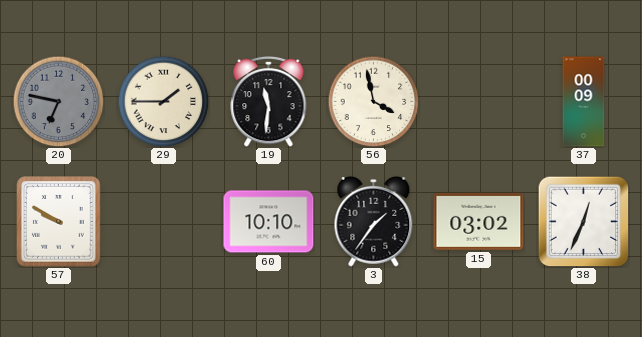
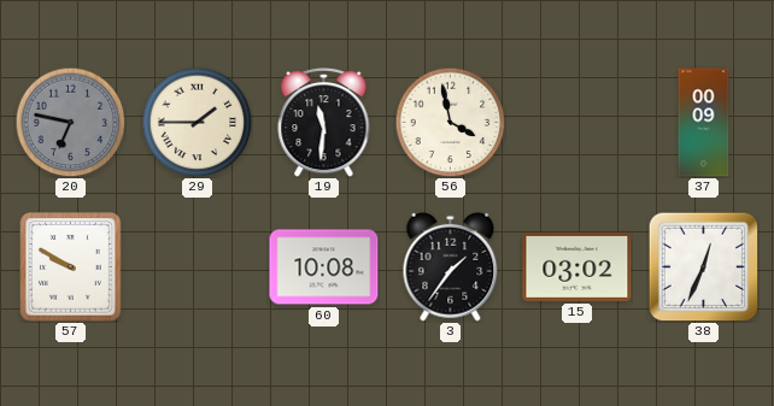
60: 10:10 -> 10:08 (324, 267)
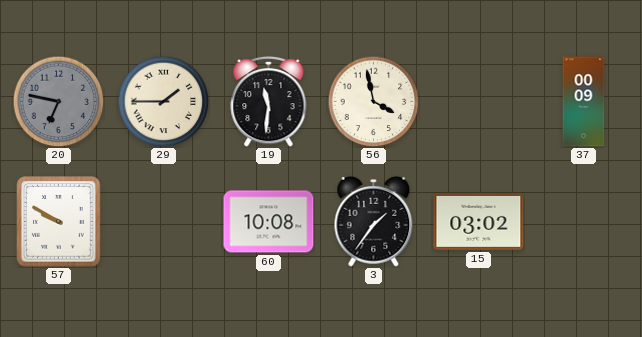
38: 12:34 -> none (703, 266)
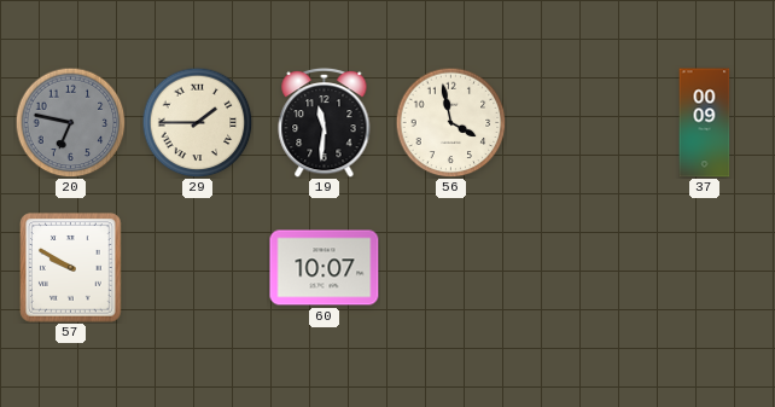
60: 10:08 -> 10:07 (325, 268)
3: 1:36 -> none (374, 221)
15: 03:02 -> none (479, 221)
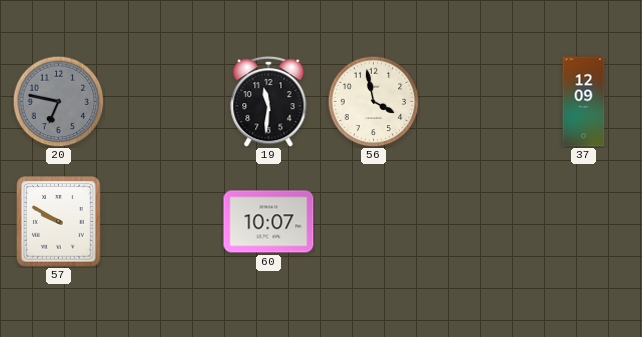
29: 1:45 -> none (197, 122)
37: 00:09 -> 12:09 (584, 102)
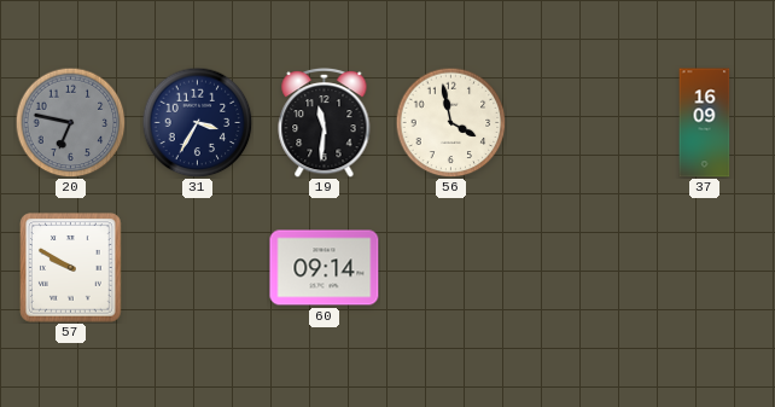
31: none -> 3:35 (197, 122)
37: 12:09 -> 16:09 (705, 123)
60: 10:07 -> 09:14 (325, 268)
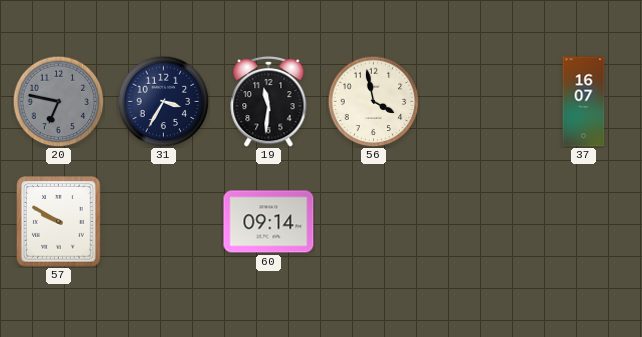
37: 16:09 -> 16:07 (584, 102)
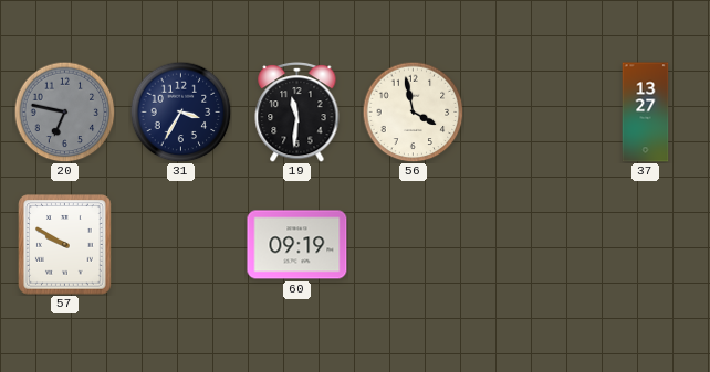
37: 16:07 -> 13:27 (646, 113)
60: 09:14 -> 09:19 (297, 245)
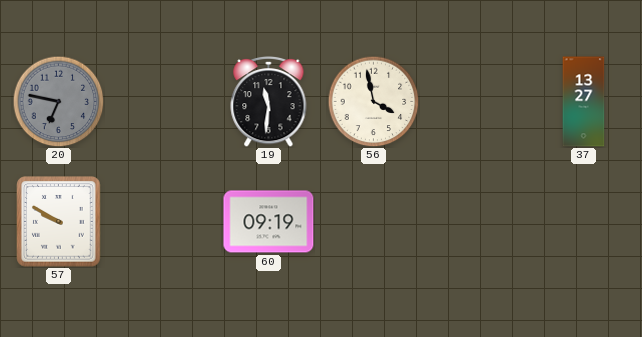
31: 3:35 -> none (180, 111)
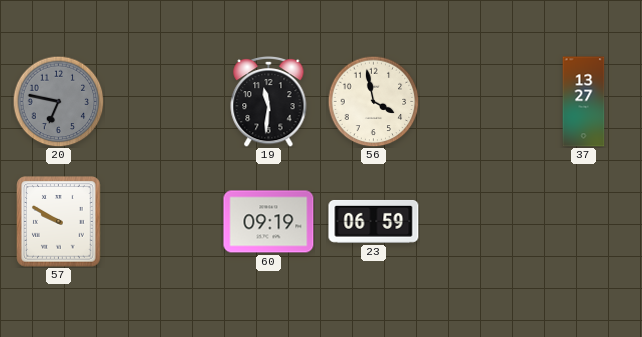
23: none -> 06:59 (374, 221)
